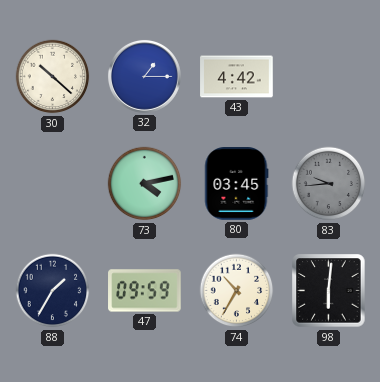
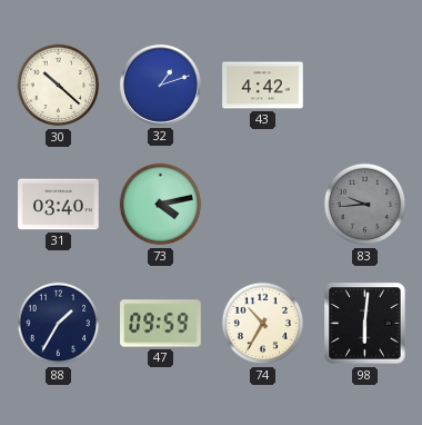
32: 1:15 -> 1:12 (160, 85)
31: none -> 03:40 (59, 205)
80: 03:45 -> none (236, 184)
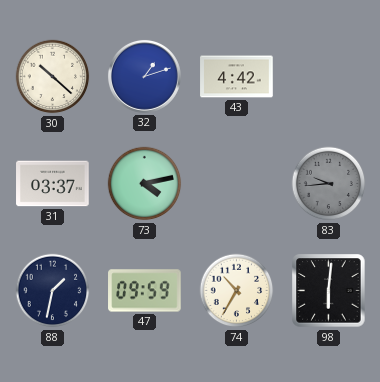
31: 03:40 -> 03:37 (53, 184)
88: 1:35 -> 1:32 (53, 291)
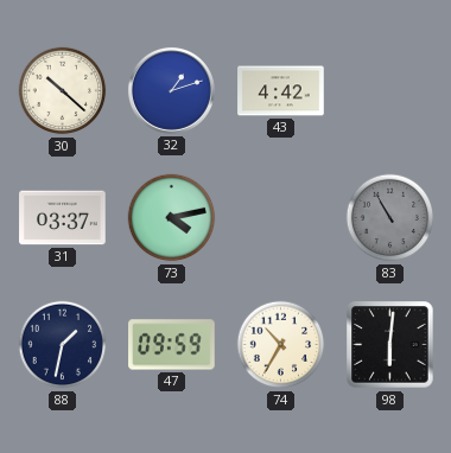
83: 9:44 -> 10:55 (390, 218)
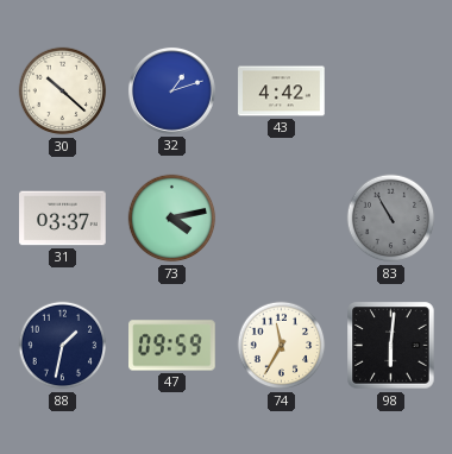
74: 10:35 -> 11:35 (282, 346)
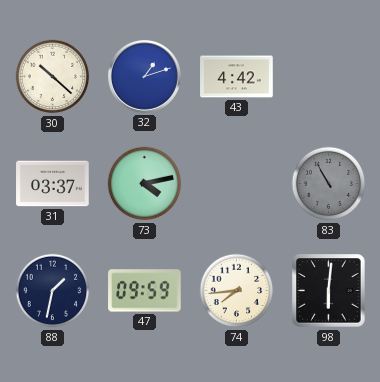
74: 11:35 -> 7:44 (237, 291)
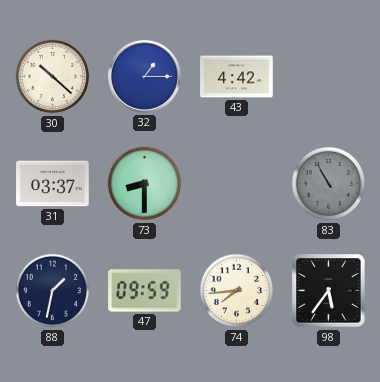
32: 1:12 -> 1:15 (144, 76)
73: 4:13 -> 8:30 (145, 184)
98: 6:01 -> 5:36 (329, 291)
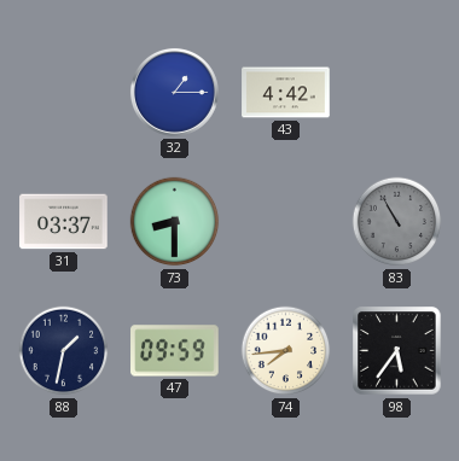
30: 10:22 -> none (53, 77)
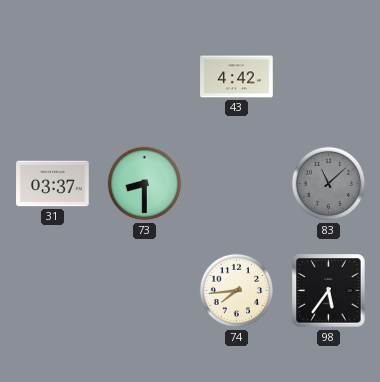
32: 1:15 -> none (174, 92)
83: 10:55 -> 11:08 (329, 184)
88: 1:32 -> none (64, 351)
47: 09:59 -> none (175, 351)
